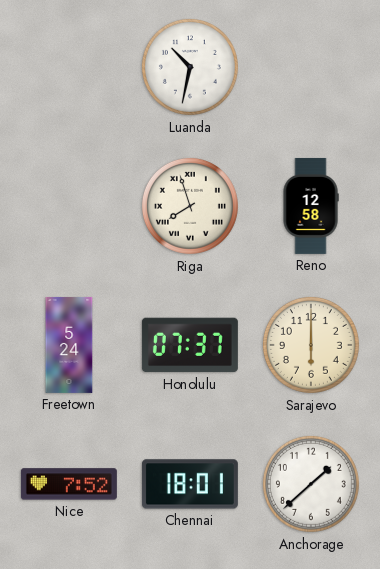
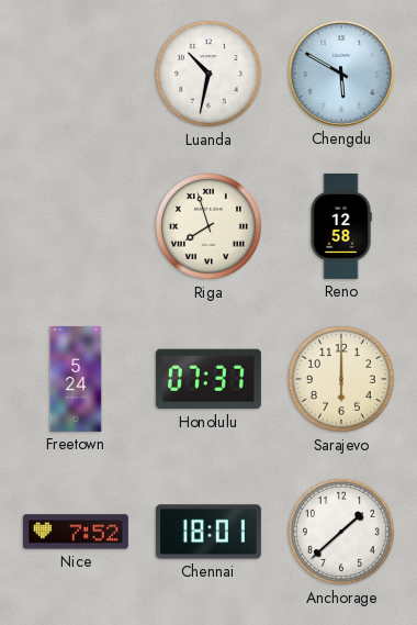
Chengdu: none -> 5:50 (341, 74)
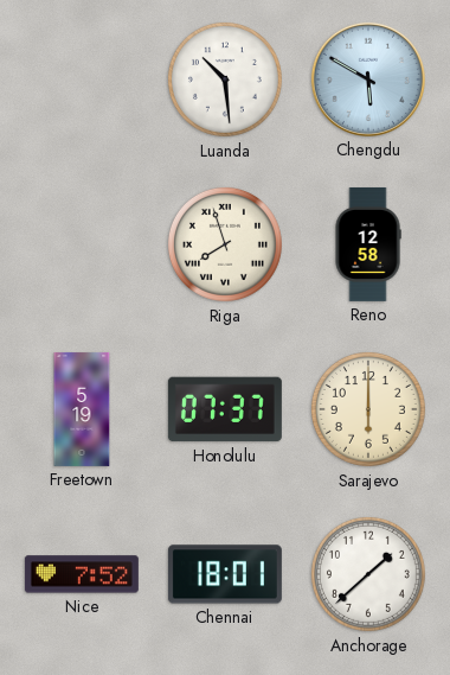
Luanda: 10:32 -> 10:29 (225, 79)
Freetown: 5:24 -> 5:19 (82, 409)
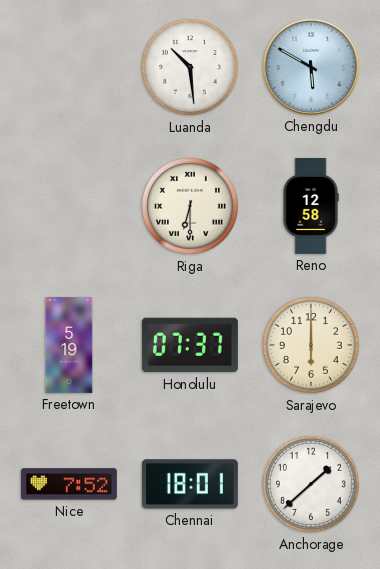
Riga: 7:57 -> 6:30 (190, 206)
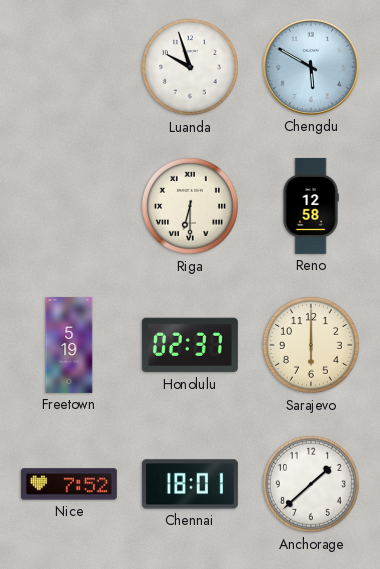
Luanda: 10:29 -> 9:57 (190, 67)
Honolulu: 07:37 -> 02:37 (190, 345)
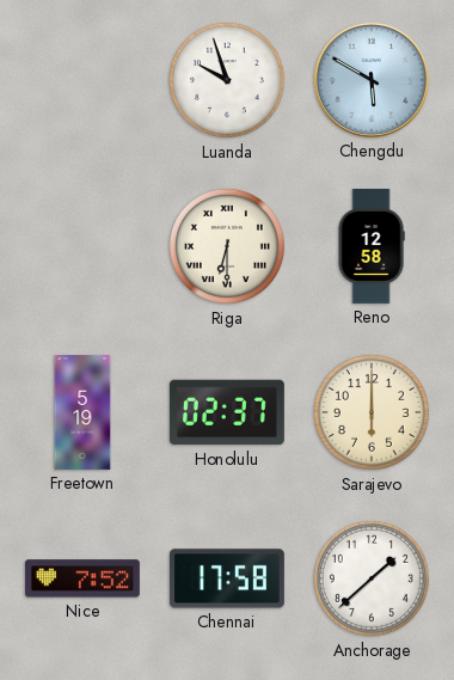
Chennai: 18:01 -> 17:58 (227, 578)
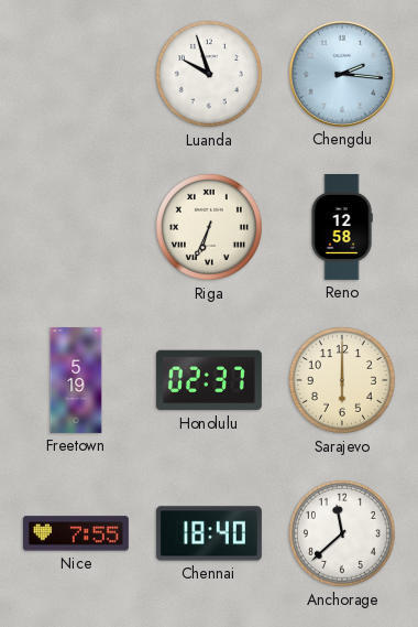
Chengdu: 5:50 -> 2:16 (342, 74)
Riga: 6:30 -> 6:34 (209, 227)
Nice: 7:52 -> 7:55 (76, 533)
Chennai: 17:58 -> 18:40 (209, 533)
Anchorage: 1:38 -> 11:38 (342, 533)
